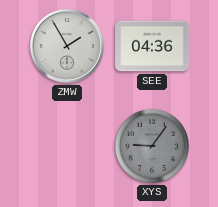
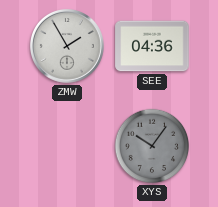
XYS: 9:06 -> 10:06 (152, 146)
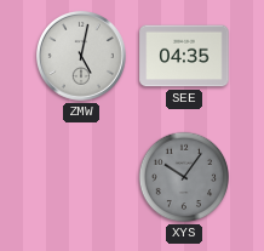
ZMW: 1:55 -> 5:02 (81, 56)
SEE: 04:36 -> 04:35 (184, 56)
